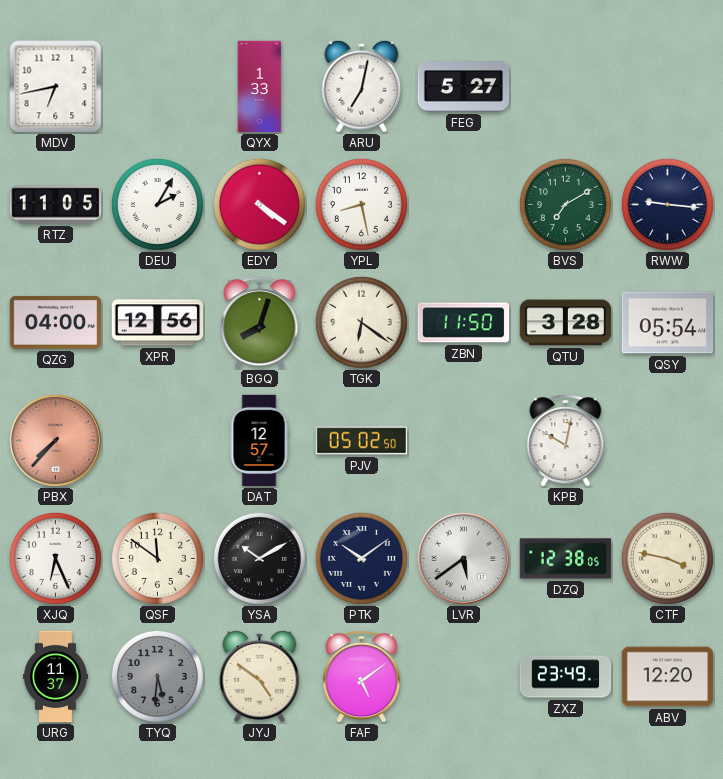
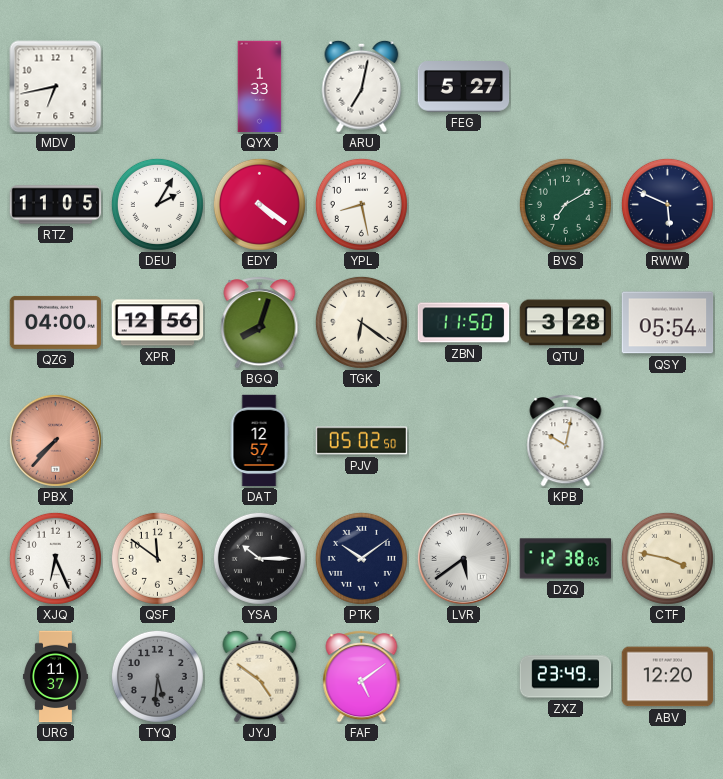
RWW: 9:16 -> 5:49 (667, 204)
YSA: 10:10 -> 10:15 (259, 558)
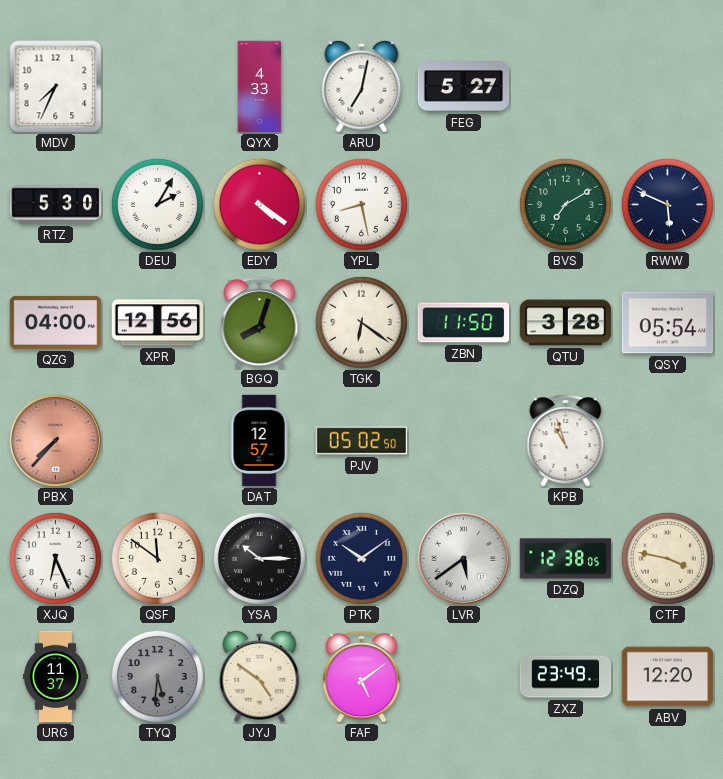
MDV: 6:43 -> 7:34 (56, 87)
QYX: 1:33 -> 4:33 (260, 87)
RTZ: 11:05 -> 5:30 (56, 205)
KPB: 10:02 -> 10:57 (566, 441)
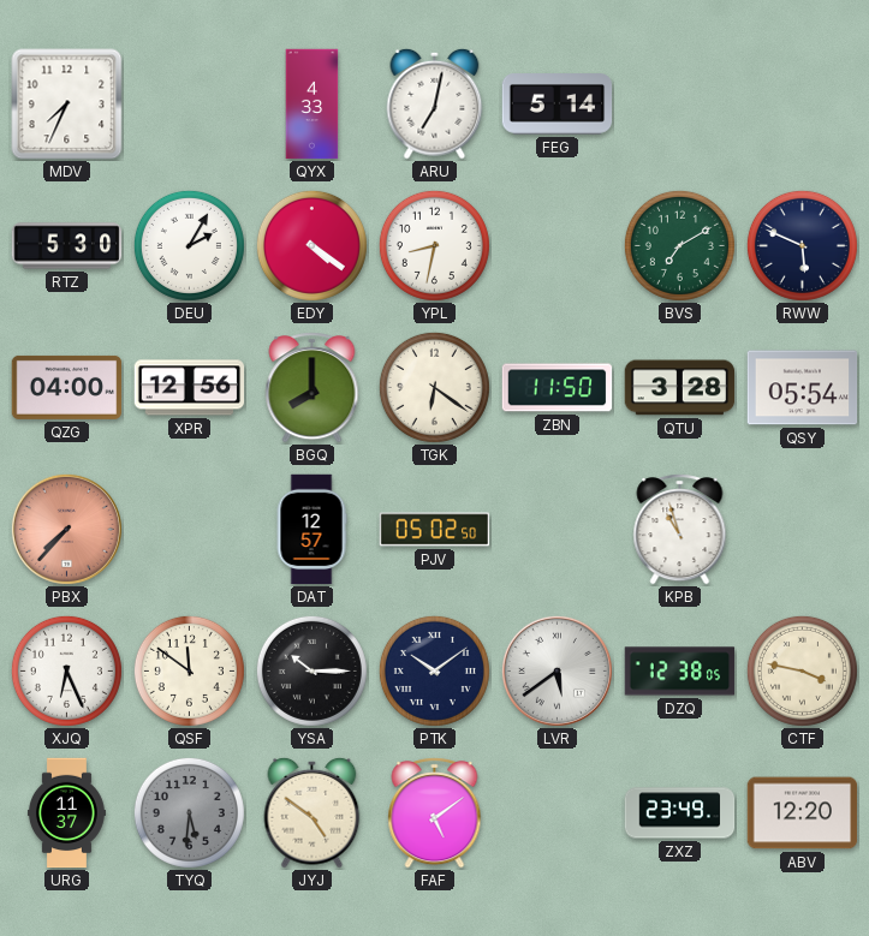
FEG: 5:27 -> 5:14 (558, 105)
YPL: 8:28 -> 8:32 (434, 245)
BGQ: 8:03 -> 8:00 (313, 388)
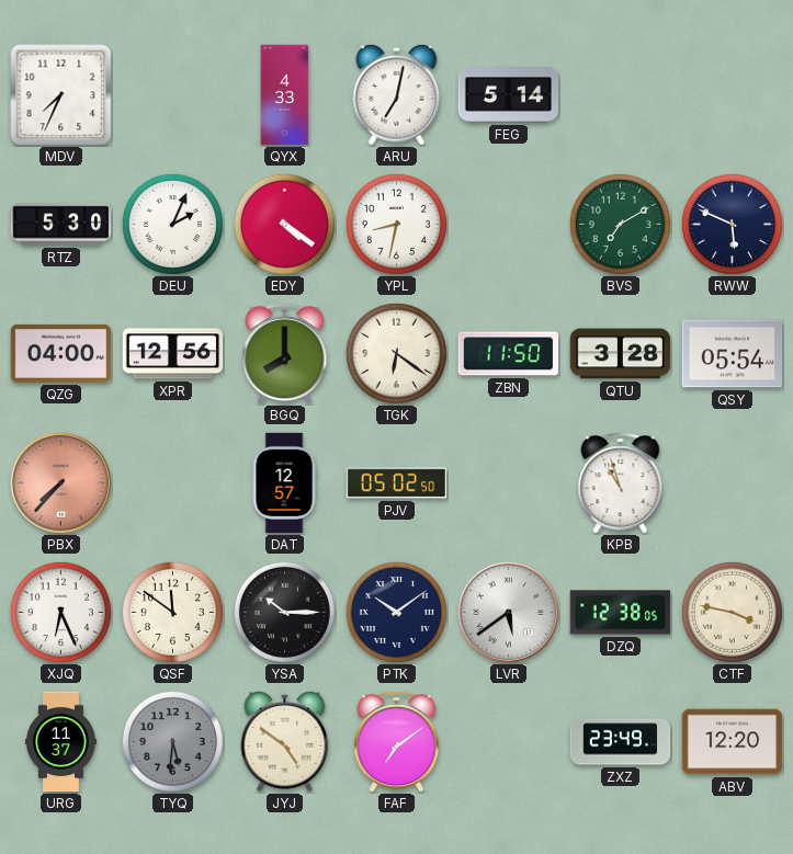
DEU: 2:05 -> 2:04 (172, 224)
FAF: 5:09 -> 7:09 (397, 742)
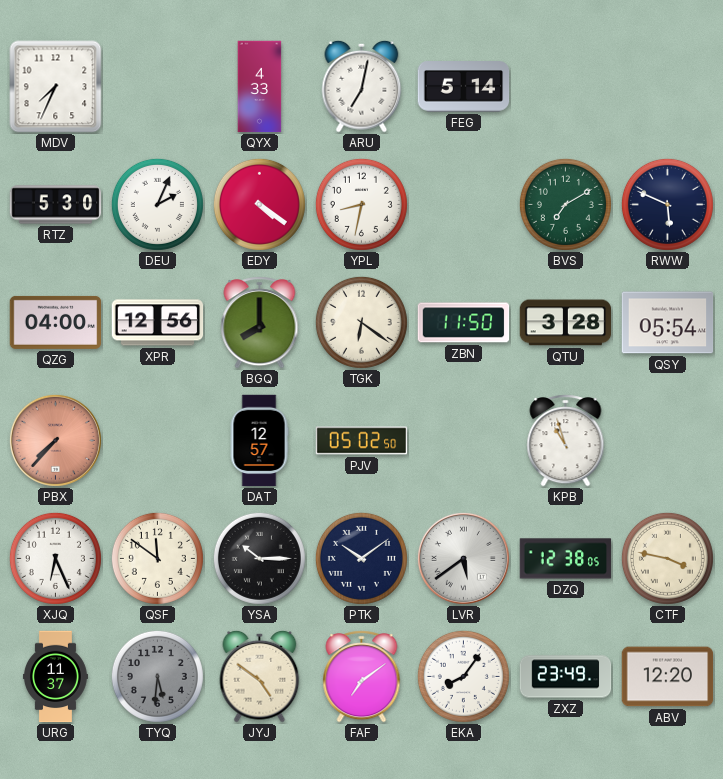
EKA: none -> 8:06 (463, 676)
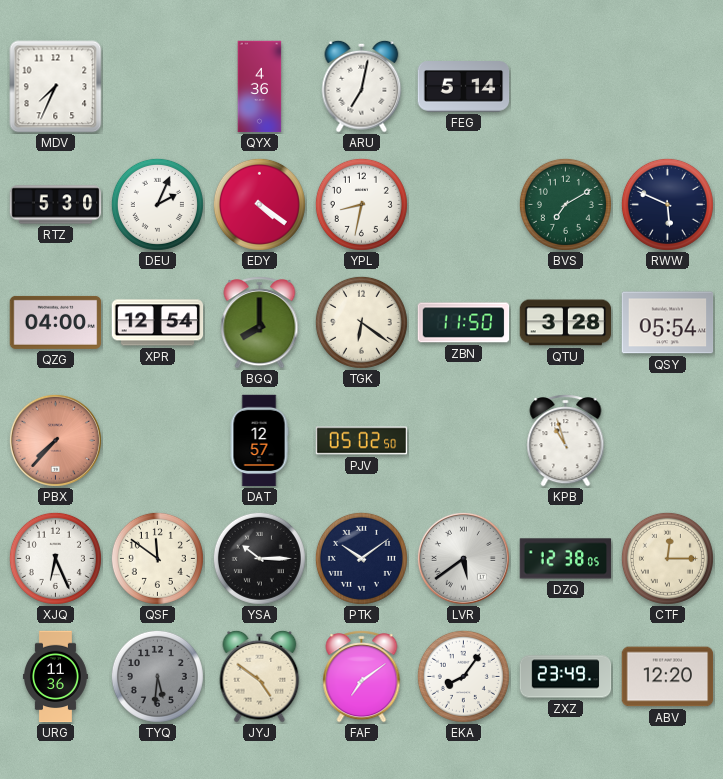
QYX: 4:33 -> 4:36 (260, 87)
XPR: 12:56 -> 12:54 (158, 323)
CTF: 3:47 -> 12:15 (667, 558)
URG: 11:37 -> 11:36 (55, 677)
